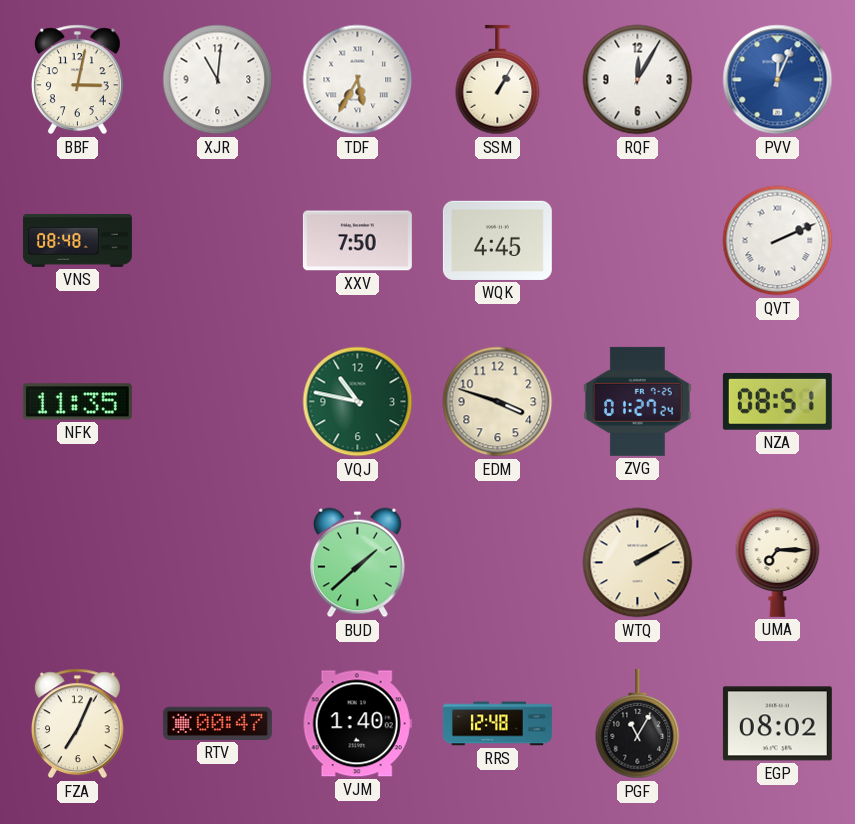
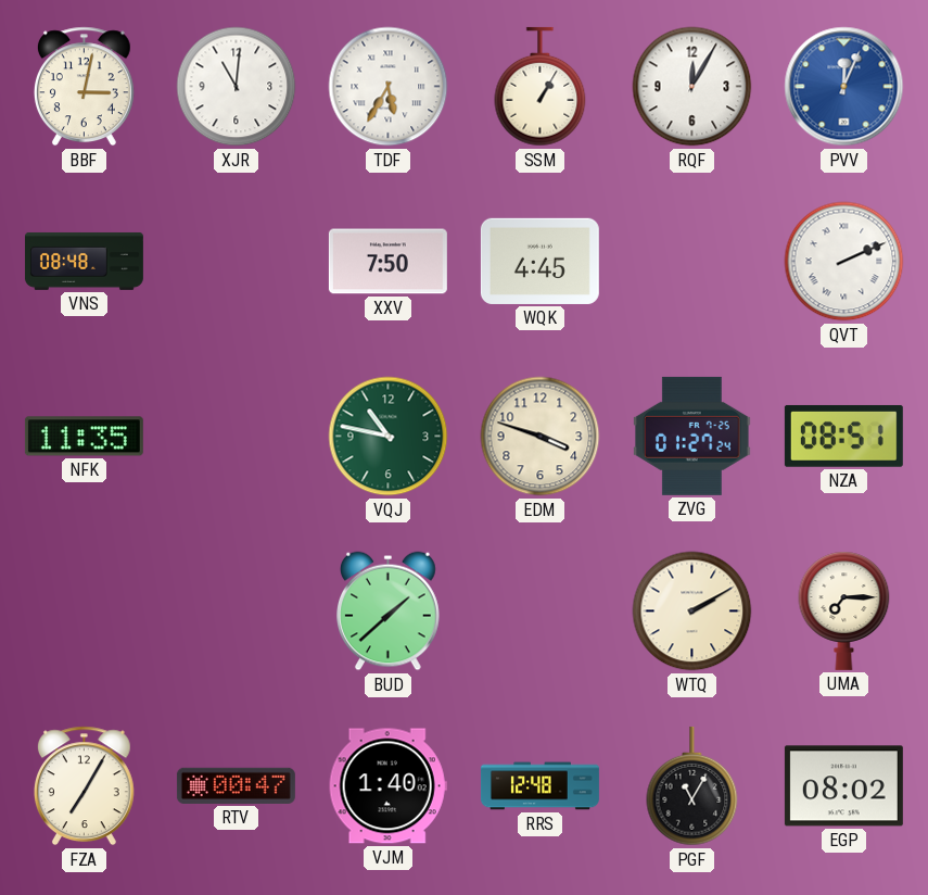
FZA: 7:04 -> 7:05 (84, 786)
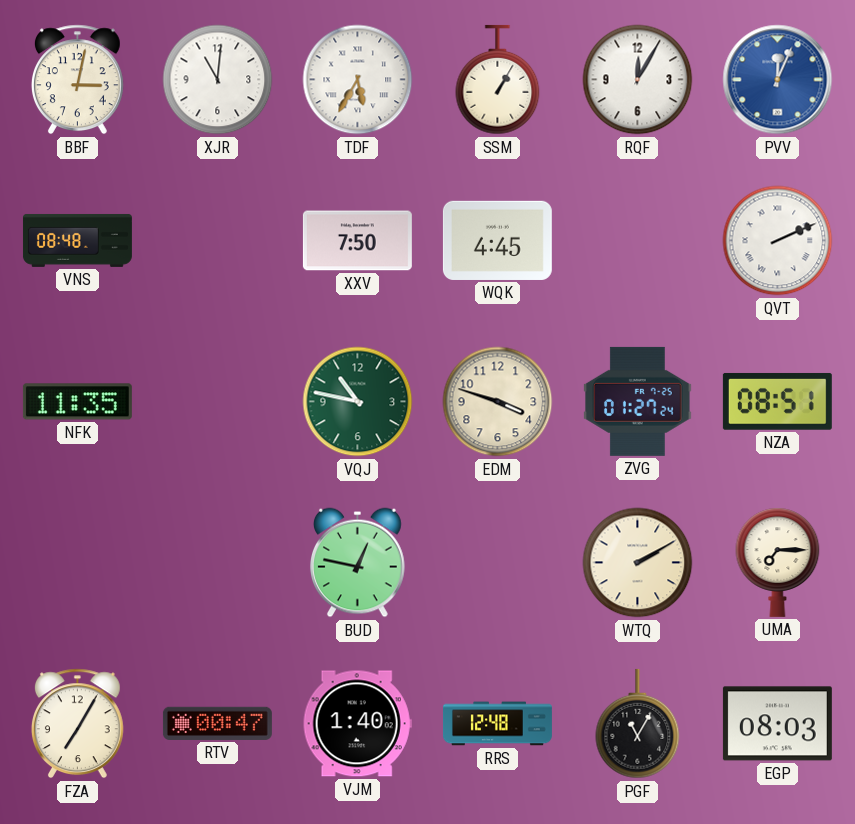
BUD: 1:38 -> 12:47 (358, 563)
EGP: 08:02 -> 08:03 (777, 724)
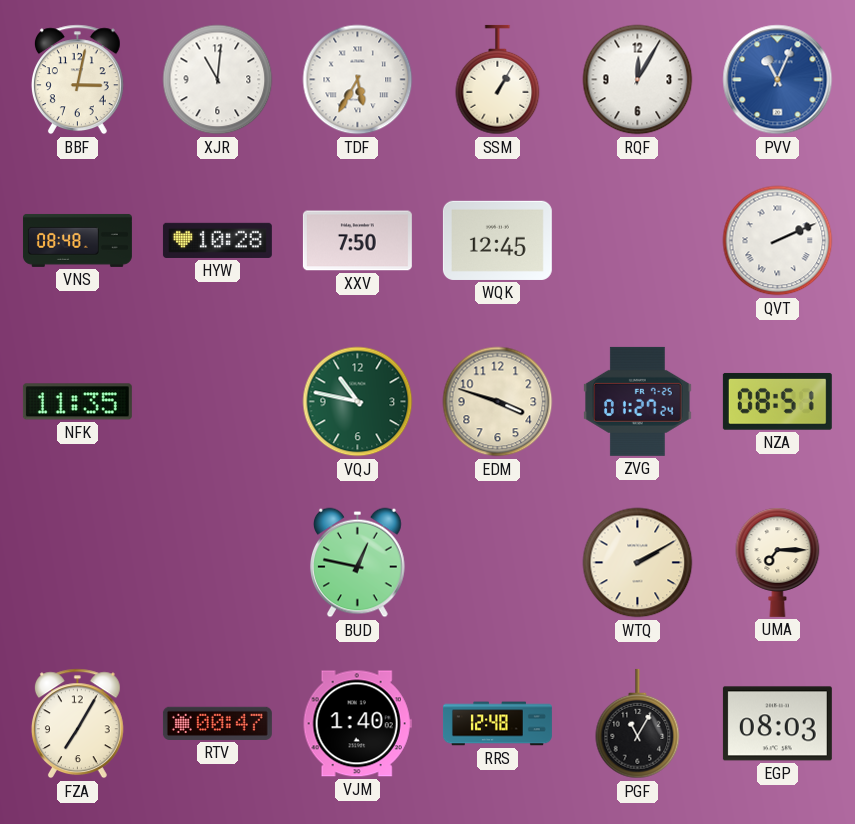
PVV: 12:04 -> 11:04 (778, 80)
HYW: none -> 10:28 (217, 240)
WQK: 4:45 -> 12:45 (497, 240)
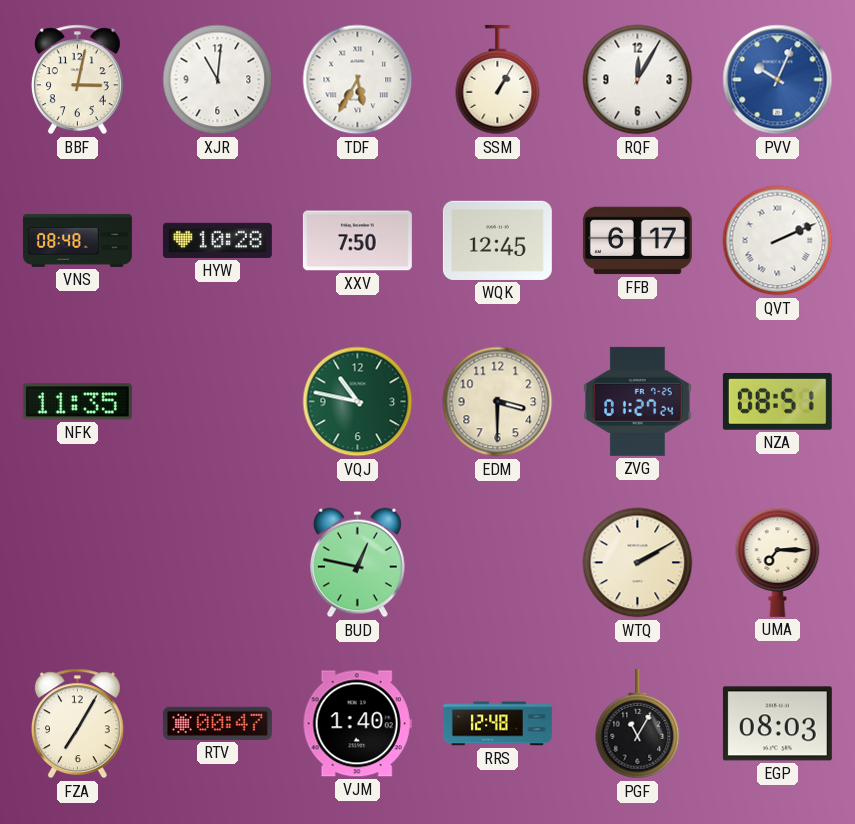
PVV: 11:04 -> 10:04 (778, 80)
FFB: none -> 6:17 (637, 241)
EDM: 3:48 -> 3:30 (498, 402)
